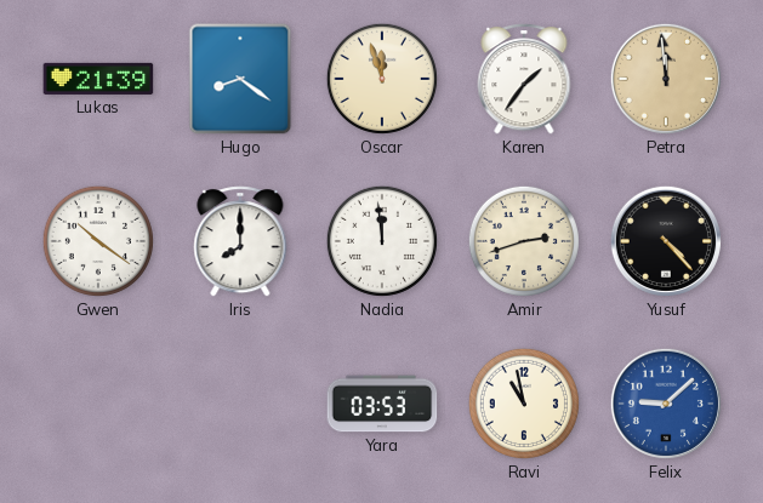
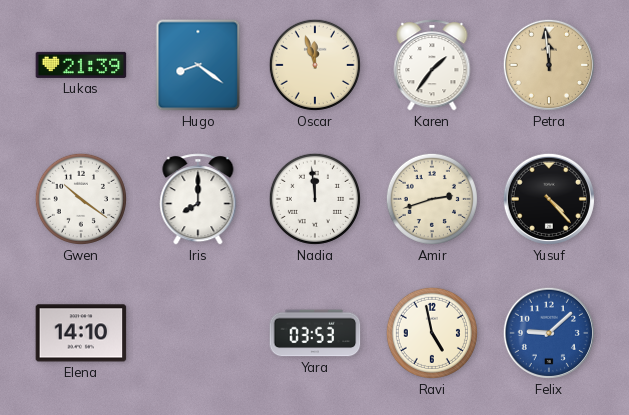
Elena: none -> 14:10 (81, 333)
Ravi: 10:58 -> 4:58 (432, 333)
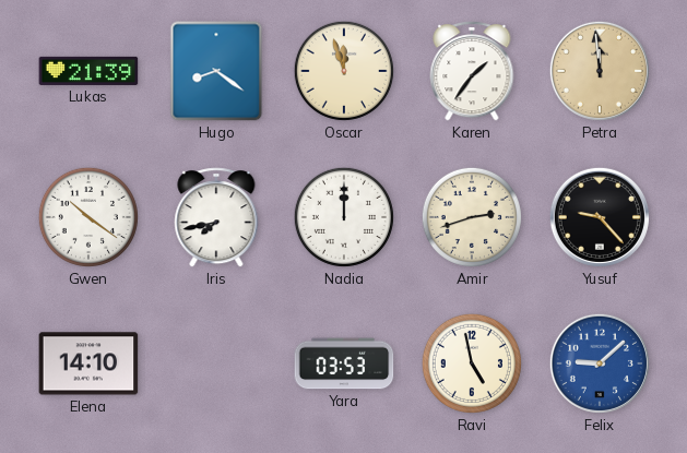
Iris: 8:00 -> 7:43 (216, 217)
Nadia: 11:59 -> 12:00 (344, 217)
Yusuf: 4:23 -> 9:23 (600, 217)
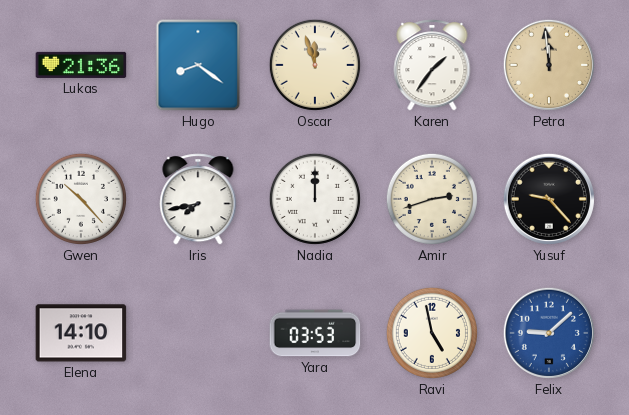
Lukas: 21:39 -> 21:36 (81, 65)
Gwen: 10:21 -> 10:23 (81, 199)
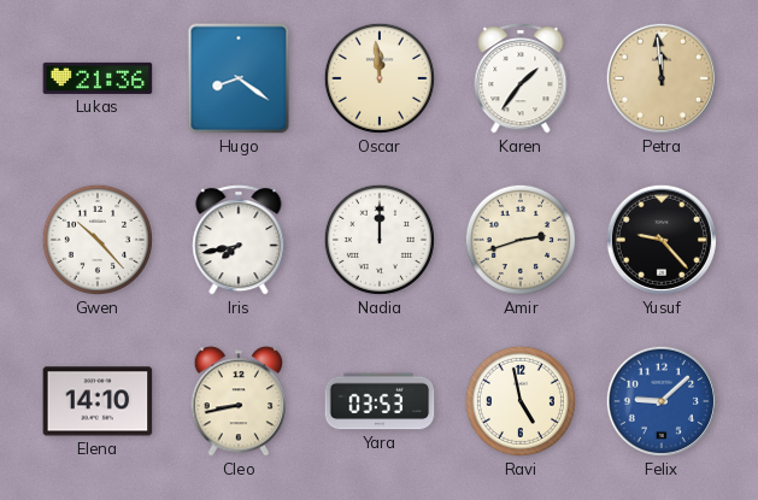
Oscar: 11:57 -> 11:59 (380, 78)
Cleo: none -> 8:43 (239, 401)
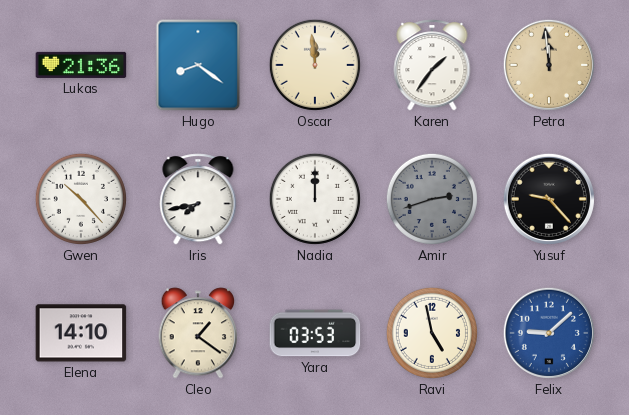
Amir dial: cream -> grey (432, 199)
Cleo: 8:43 -> 1:21 (198, 333)
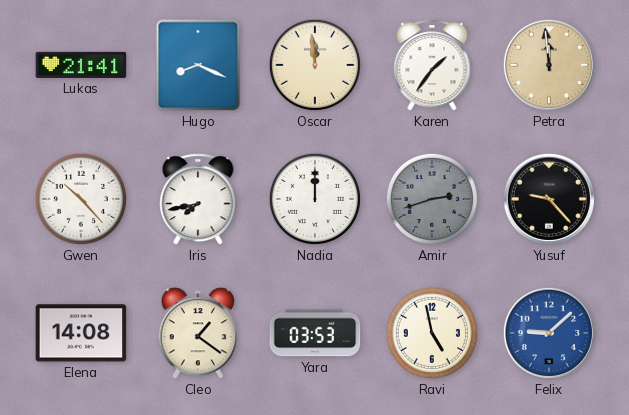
Lukas: 21:36 -> 21:41 (81, 65)
Hugo: 8:21 -> 8:19 (198, 65)
Elena: 14:10 -> 14:08 (81, 333)
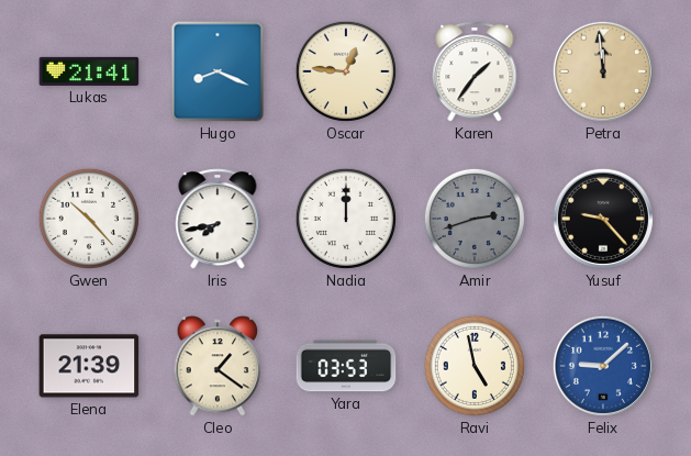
Oscar: 11:59 -> 12:46 (346, 71)
Elena: 14:08 -> 21:39 (89, 366)
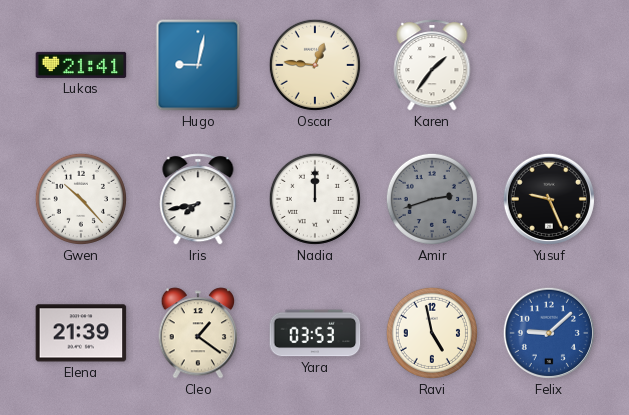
Hugo: 8:19 -> 9:02 (198, 65)
Petra: 11:59 -> none (603, 71)
Yusuf: 9:23 -> 9:26 (549, 199)
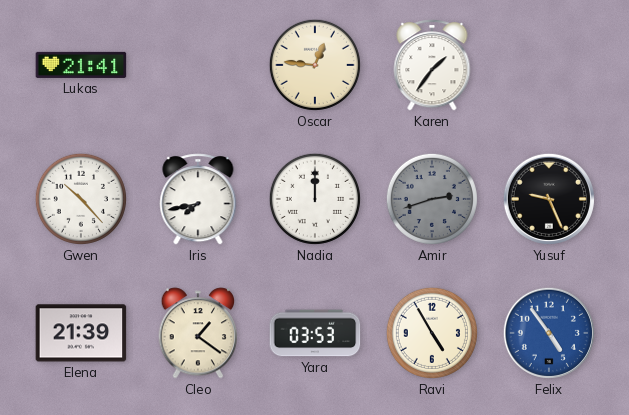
Hugo: 9:02 -> none (198, 65)
Ravi: 4:58 -> 4:55 (432, 333)
Felix: 9:08 -> 4:54 (549, 333)
